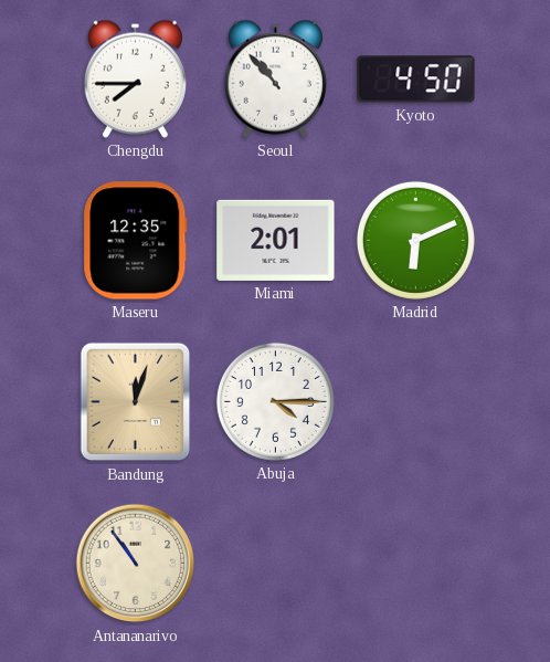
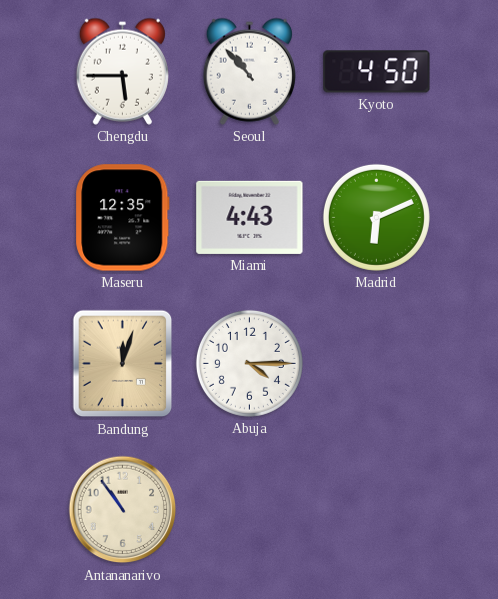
Chengdu: 7:45 -> 5:45 (122, 71)
Miami: 2:01 -> 4:43 (250, 217)
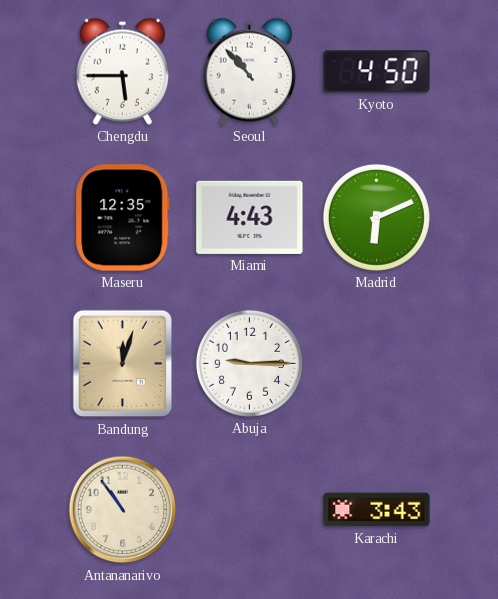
Abuja: 4:15 -> 9:15 (249, 363)
Karachi: none -> 3:43 (377, 510)
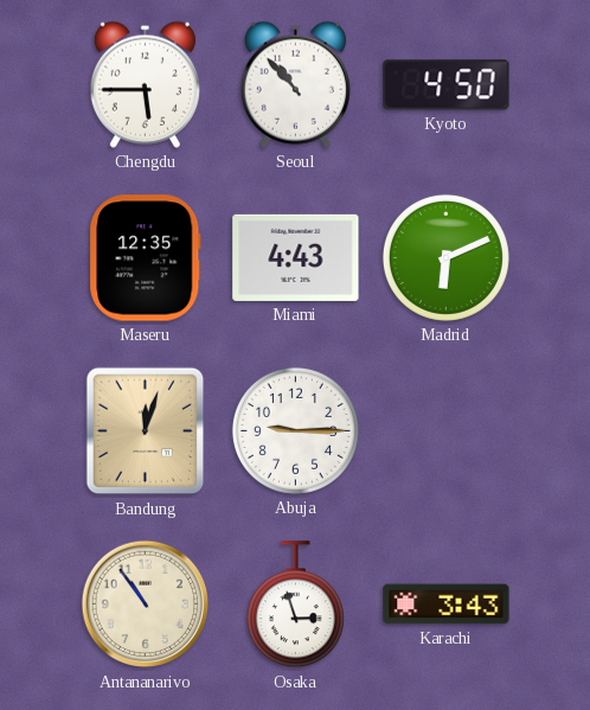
Osaka: none -> 2:57 (295, 605)
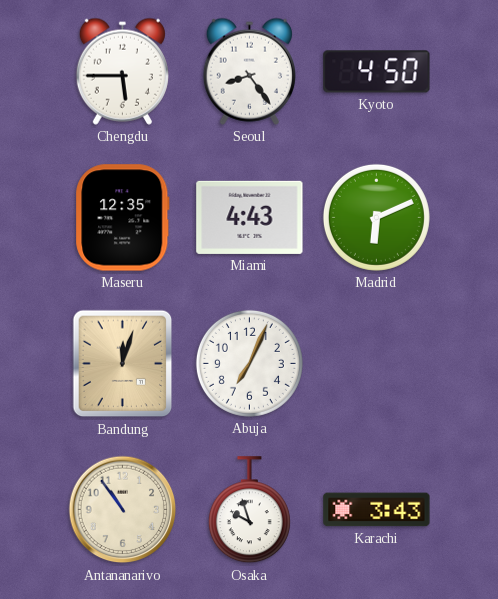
Seoul: 10:53 -> 8:24 (249, 71)
Abuja: 9:15 -> 7:04 (249, 363)
Osaka: 2:57 -> 9:57 (249, 510)
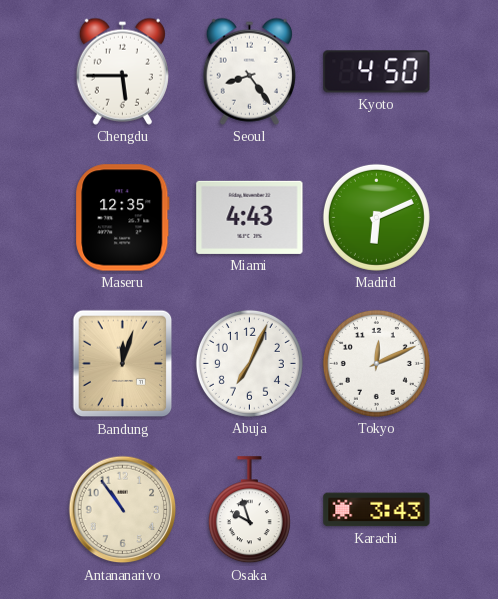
Tokyo: none -> 12:11 (376, 363)
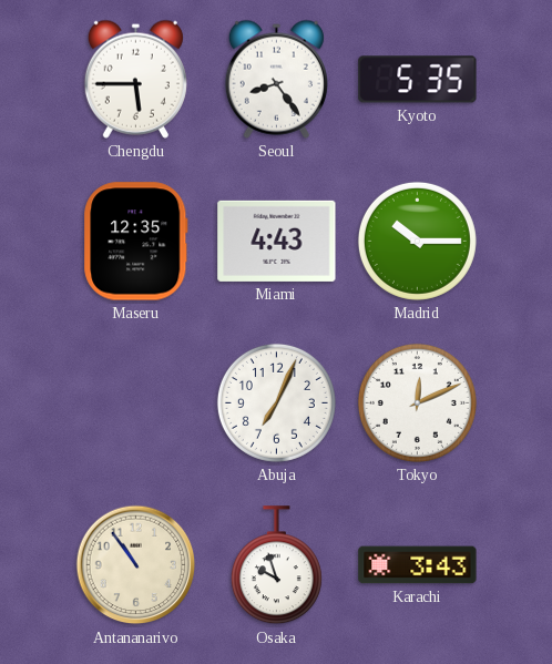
Kyoto: 4:50 -> 5:35 (418, 80)
Madrid: 6:11 -> 10:15 (417, 241)
Bandung: 12:03 -> none (123, 364)
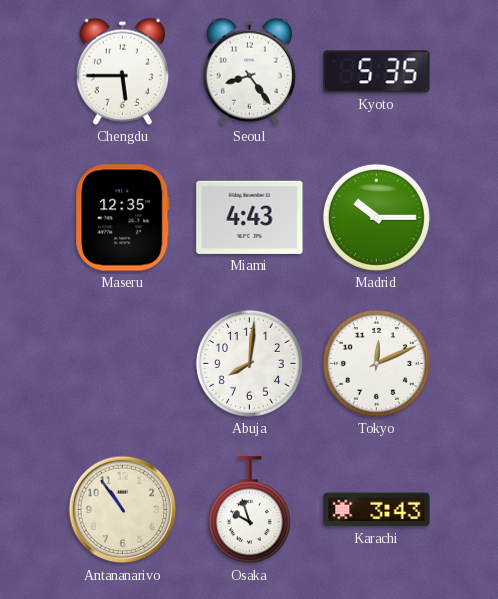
Abuja: 7:04 -> 8:01 (249, 363)
